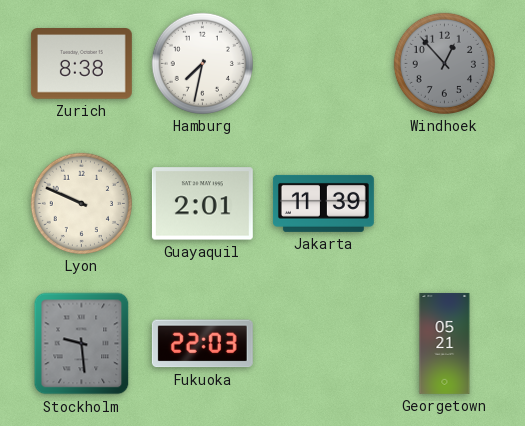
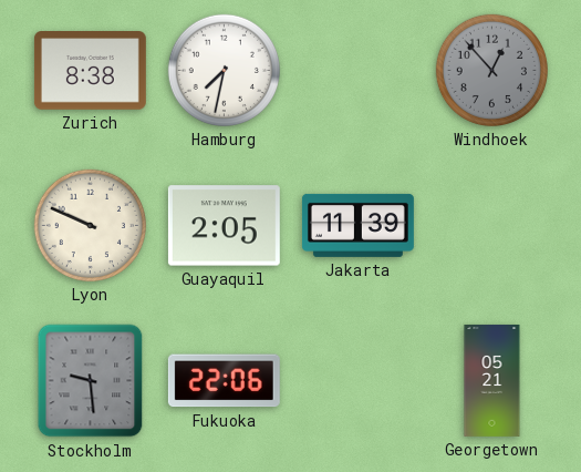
Guayaquil: 2:01 -> 2:05 (224, 226)
Fukuoka: 22:03 -> 22:06 (224, 381)
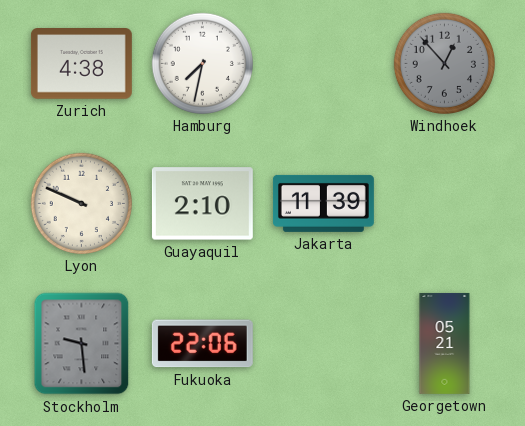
Zurich: 8:38 -> 4:38 (81, 64)
Guayaquil: 2:05 -> 2:10 (202, 204)
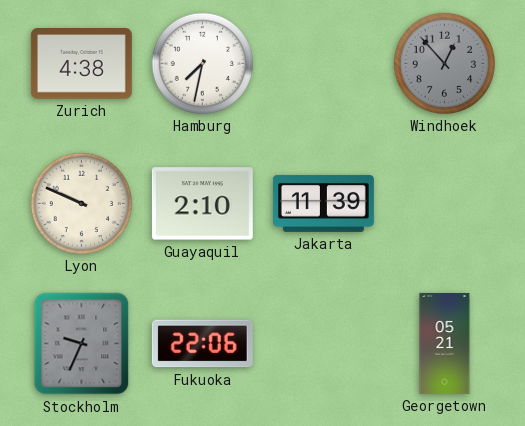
Stockholm: 9:29 -> 9:34 (82, 344)
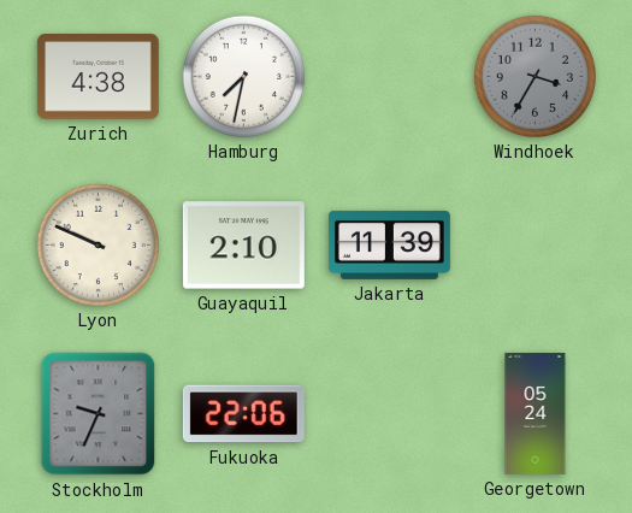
Windhoek: 12:53 -> 3:35 (534, 76)
Georgetown: 05:21 -> 05:24 (536, 413)
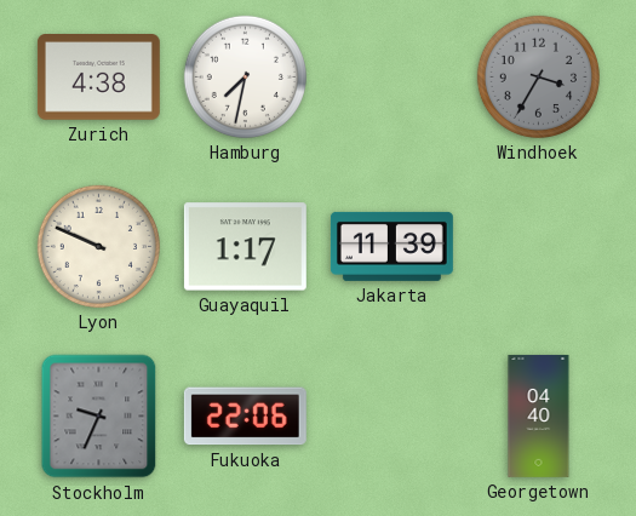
Guayaquil: 2:10 -> 1:17 (245, 247)
Georgetown: 05:24 -> 04:40 (539, 415)
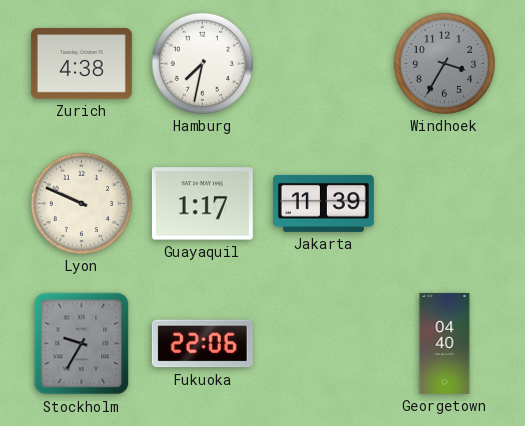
Stockholm: 9:34 -> 9:35 (82, 344)
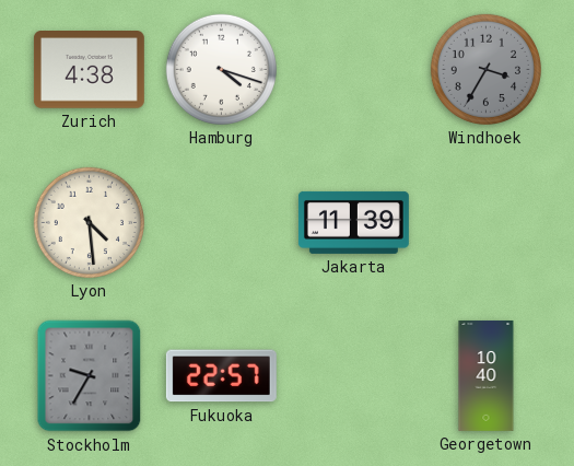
Hamburg: 7:32 -> 4:18 (221, 69)
Lyon: 9:49 -> 4:29 (89, 222)
Guayaquil: 1:17 -> none (202, 204)
Fukuoka: 22:06 -> 22:57 (221, 376)
Georgetown: 04:40 -> 10:40 (487, 375)
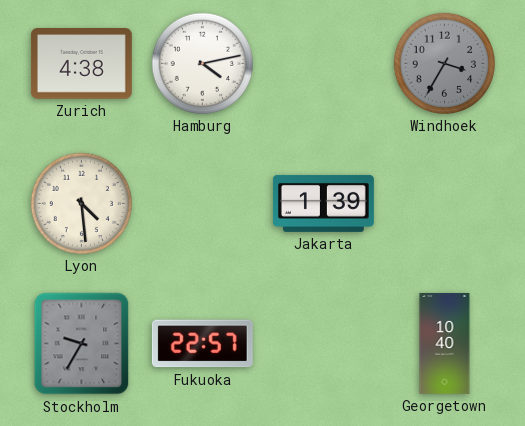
Hamburg: 4:18 -> 4:13 (202, 63)
Jakarta: 11:39 -> 1:39 (323, 203)
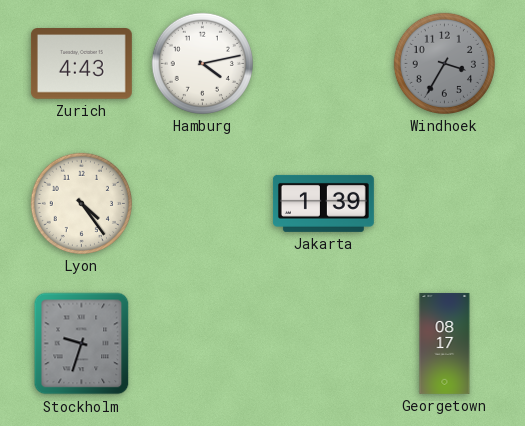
Zurich: 4:38 -> 4:43 (81, 64)
Lyon: 4:29 -> 4:24 (81, 203)
Stockholm: 9:35 -> 9:33 (82, 344)
Fukuoka: 22:57 -> none (202, 344)
Georgetown: 10:40 -> 08:17 (445, 343)
